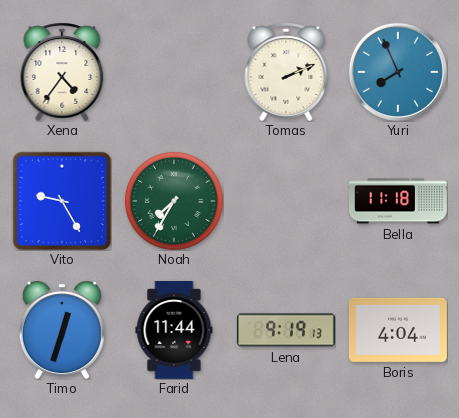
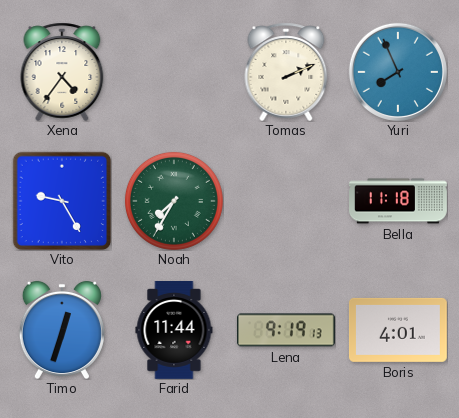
Boris: 4:04 -> 4:01 (398, 330)
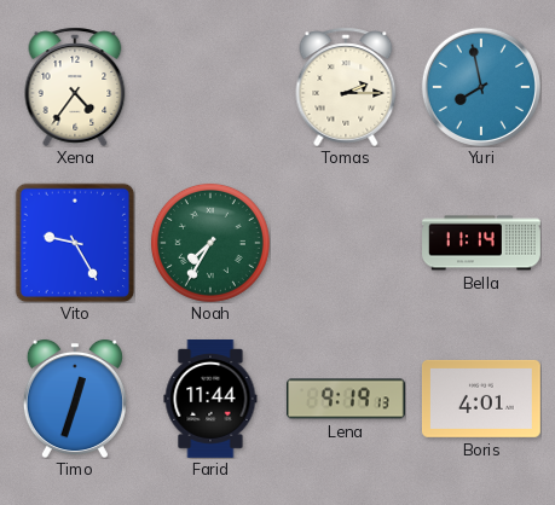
Tomas: 2:11 -> 2:15 (346, 87)
Yuri: 7:56 -> 7:58 (481, 87)
Bella: 11:18 -> 11:14 (482, 243)
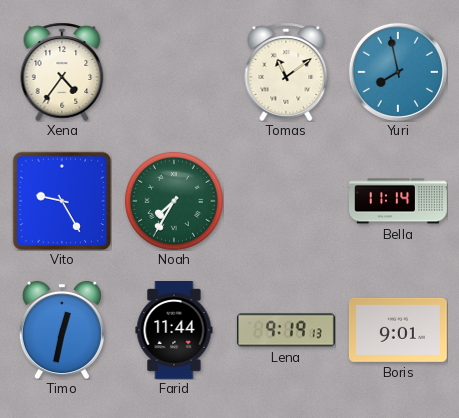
Tomas: 2:15 -> 11:09 (286, 72)
Timo: 12:33 -> 12:32 (62, 330)
Boris: 4:01 -> 9:01 (398, 330)
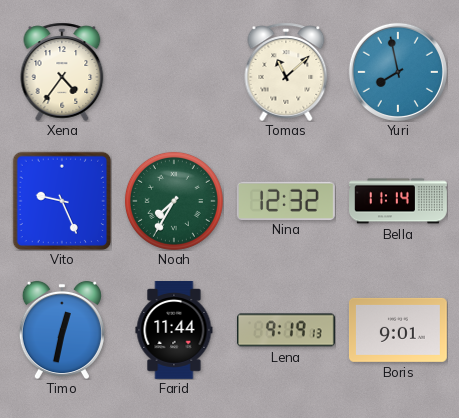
Tomas: 11:09 -> 11:08 (286, 72)
Vito: 9:25 -> 9:26 (62, 201)
Nina: none -> 12:32 (286, 200)
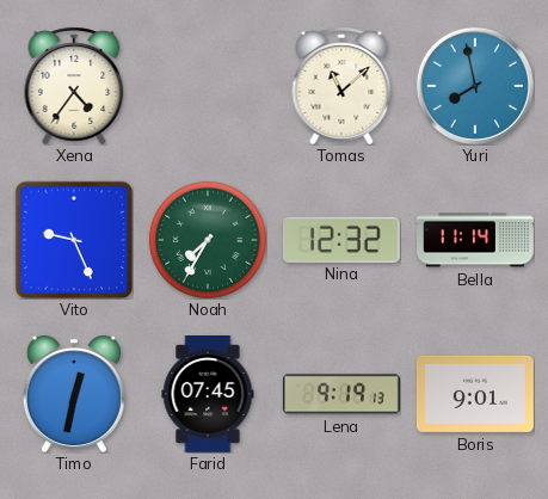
Farid: 11:44 -> 07:45 (208, 395)
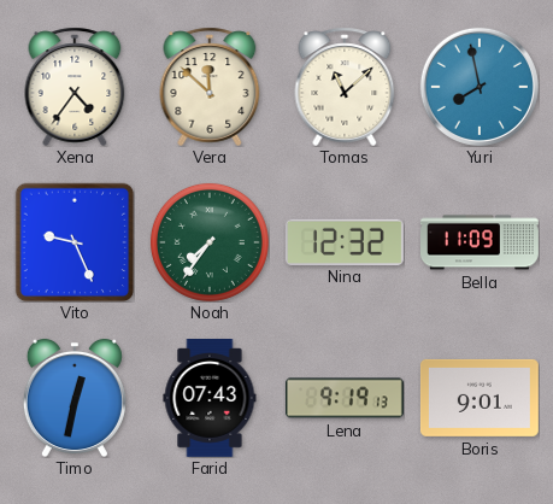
Vera: none -> 11:52 (210, 87)
Noah: 7:35 -> 7:36 (210, 242)
Bella: 11:14 -> 11:09 (481, 242)
Farid: 07:45 -> 07:43 (210, 399)
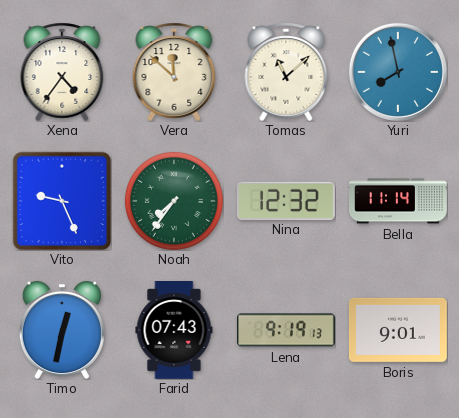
Bella: 11:09 -> 11:14 (399, 201)
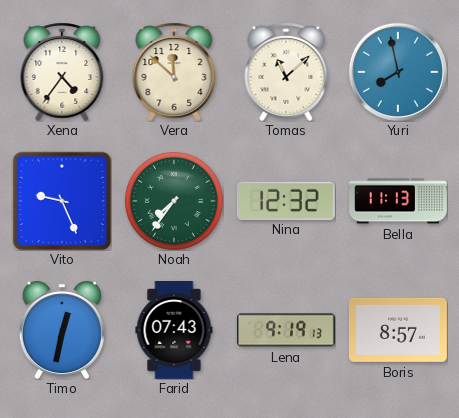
Bella: 11:14 -> 11:13 (399, 201)
Boris: 9:01 -> 8:57 (398, 330)
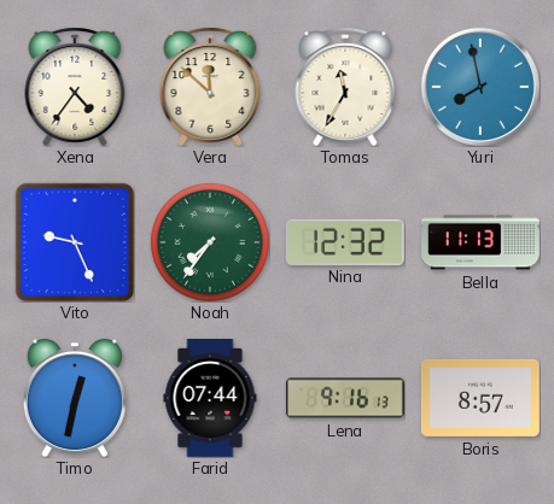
Tomas: 11:08 -> 11:35 (345, 87)
Farid: 07:43 -> 07:44 (210, 399)
Lena: 9:19 -> 9:16 (345, 398)
